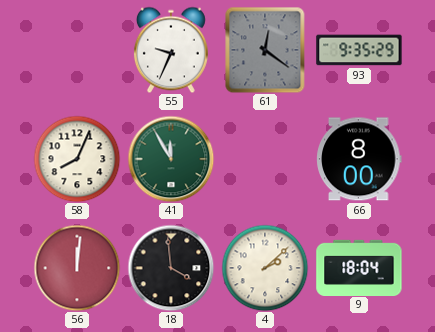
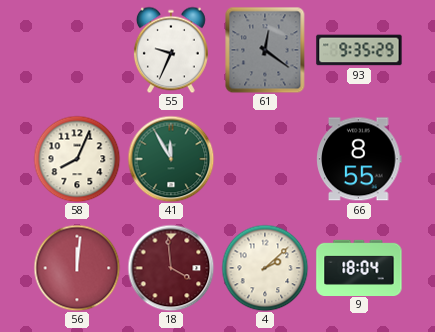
66: 8:00 -> 8:55 (359, 159)
18 dial: black -> burgundy (171, 268)
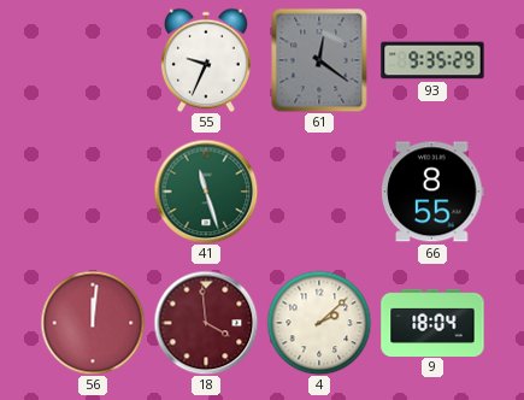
58: 8:04 -> none (77, 159)
41: 11:55 -> 11:27 (206, 192)
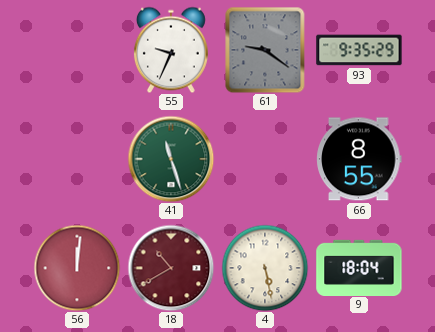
61: 12:21 -> 9:21 (265, 50)
18: 3:59 -> 10:40 (171, 268)
4: 2:08 -> 5:28 (265, 268)
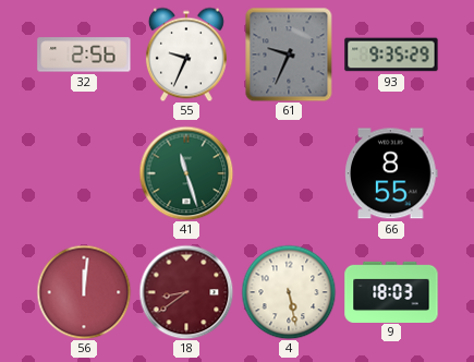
32: none -> 2:56 (84, 55)
61: 9:21 -> 9:34 (289, 55)
18: 10:40 -> 8:39 (186, 292)
9: 18:04 -> 18:03 (391, 291)
